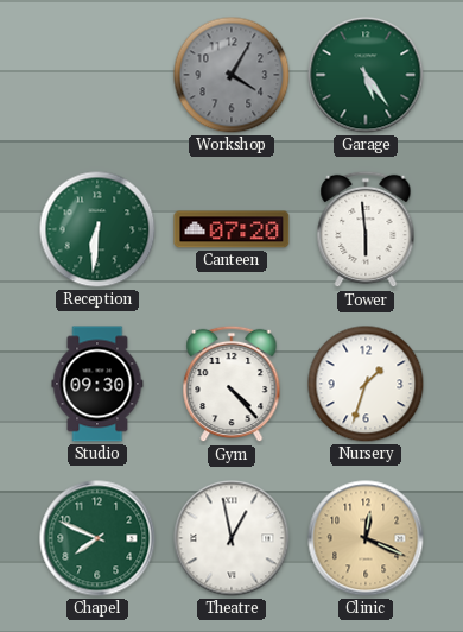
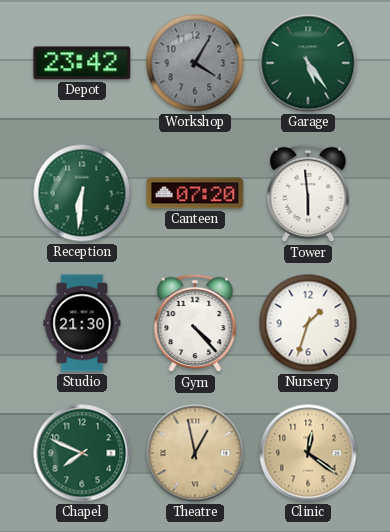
Depot: none -> 23:42 (82, 63)
Studio: 09:30 -> 21:30 (82, 323)
Theatre dial: white -> champagne (195, 453)
Clinic: 12:19 -> 12:21 (308, 453)
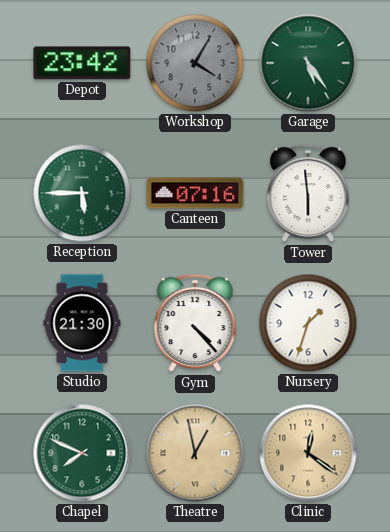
Reception: 6:31 -> 5:45 (82, 193)
Canteen: 07:20 -> 07:16 (195, 193)
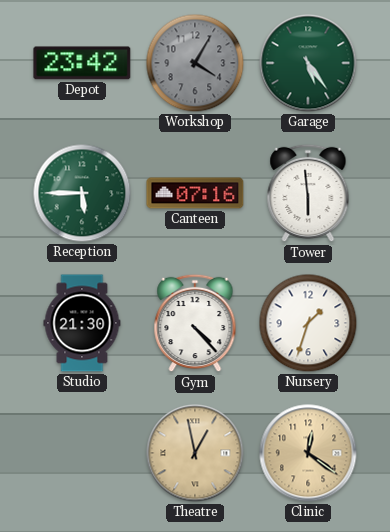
Chapel: 7:49 -> none (82, 453)
